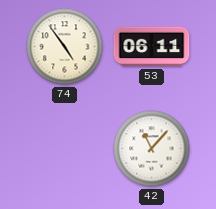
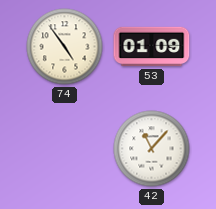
53: 06:11 -> 01:09 (152, 47)
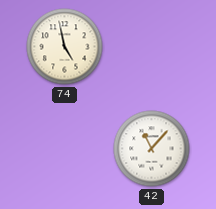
74: 4:54 -> 4:58 (65, 47)
53: 01:09 -> none (152, 47)
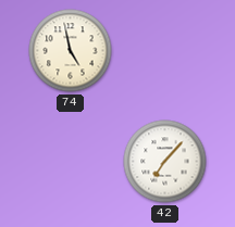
42: 11:07 -> 7:07 (165, 162)
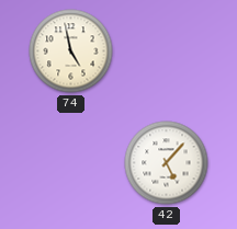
42: 7:07 -> 5:07 (167, 163)
